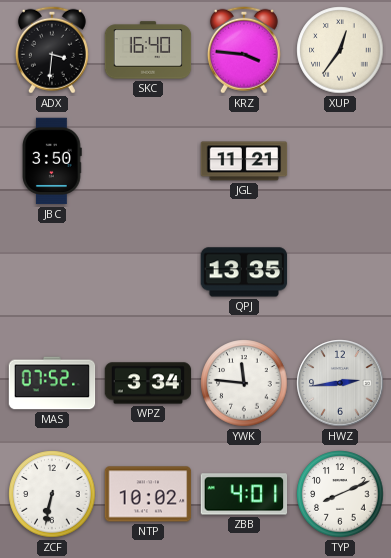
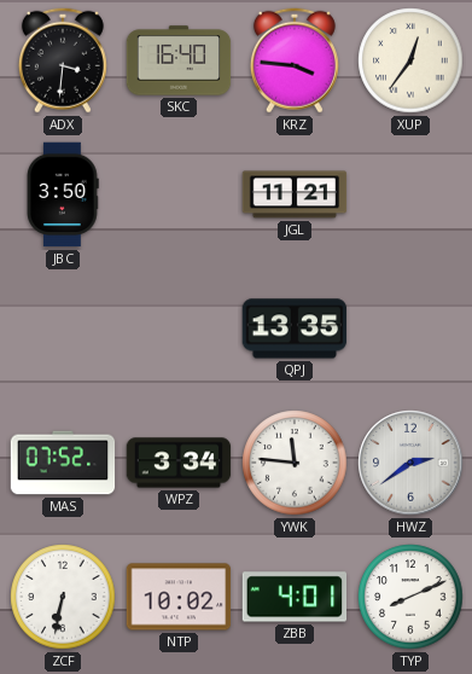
HWZ: 2:44 -> 2:39 (410, 463)
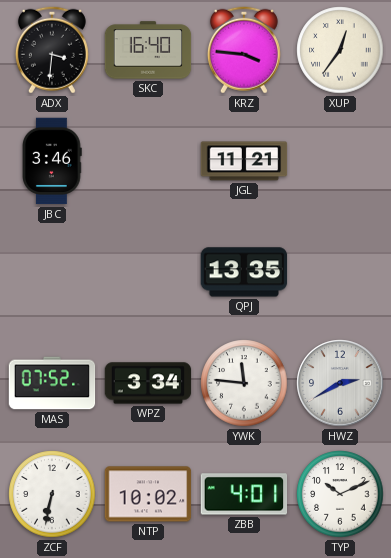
JBC: 3:50 -> 3:46 (53, 161)
HWZ: 2:39 -> 2:40 (340, 383)
TYP: 8:11 -> 10:11 (340, 494)
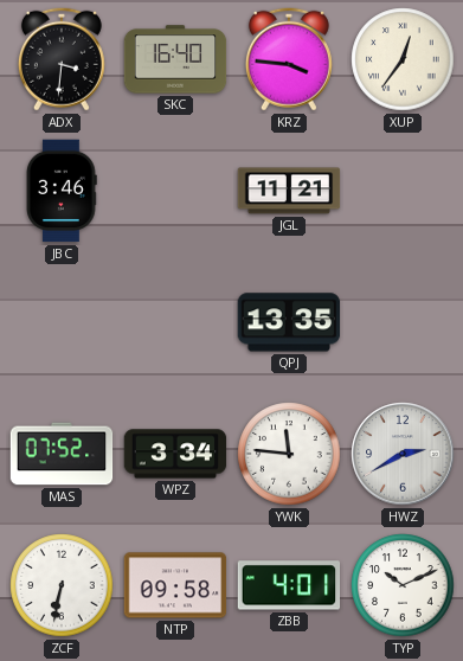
NTP: 10:02 -> 09:58 (175, 585)
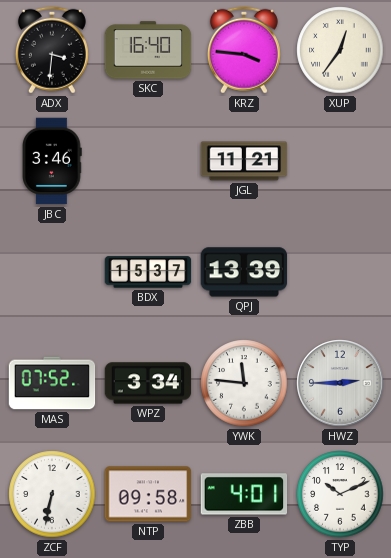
BDX: none -> 15:37 (148, 272)
QPJ: 13:35 -> 13:39 (244, 272)
HWZ: 2:40 -> 2:45 (340, 383)
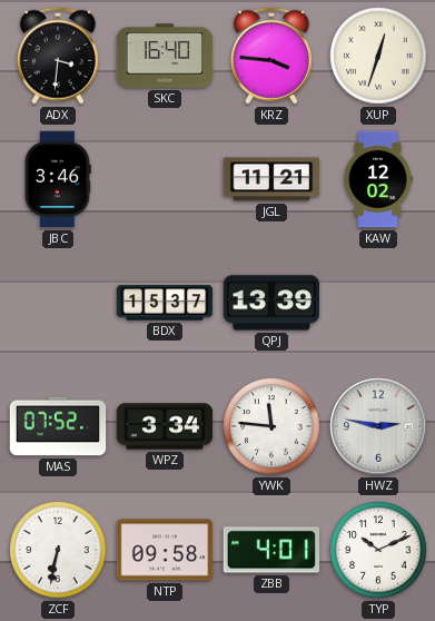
XUP: 12:36 -> 12:33 (378, 56)
KAW: none -> 12:02 (378, 179)
HWZ: 2:45 -> 2:47 (378, 426)
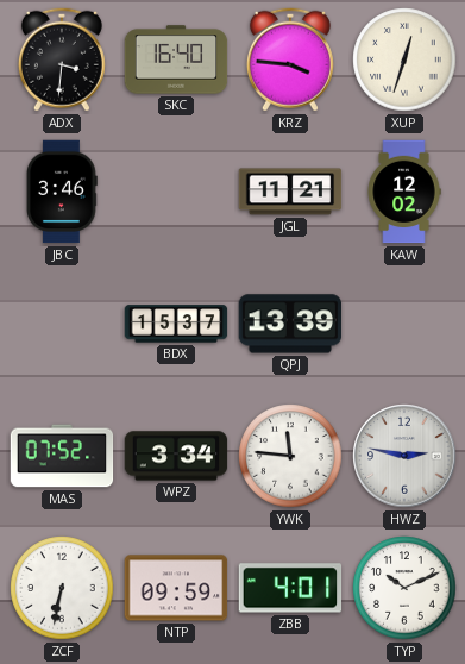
NTP: 09:58 -> 09:59 (176, 588)
